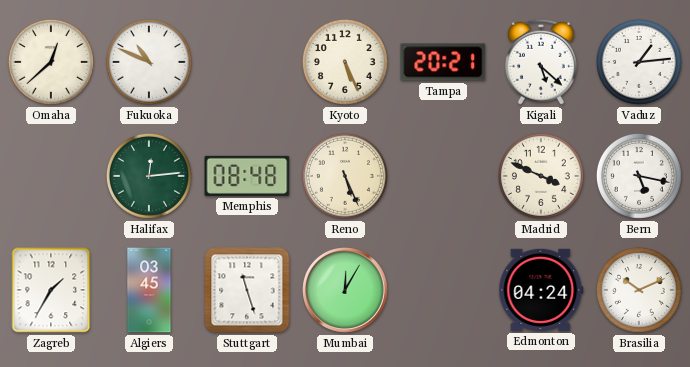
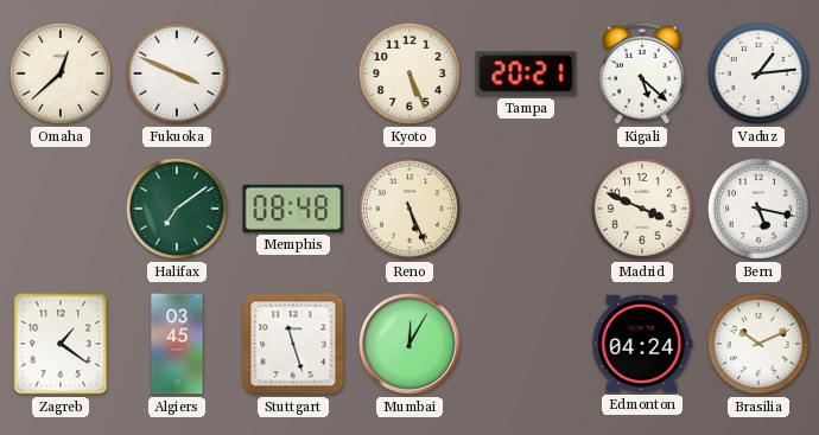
Fukuoka: 10:49 -> 3:49 (177, 73)
Halifax: 12:14 -> 7:09 (177, 209)
Zagreb: 1:35 -> 1:21 (61, 344)
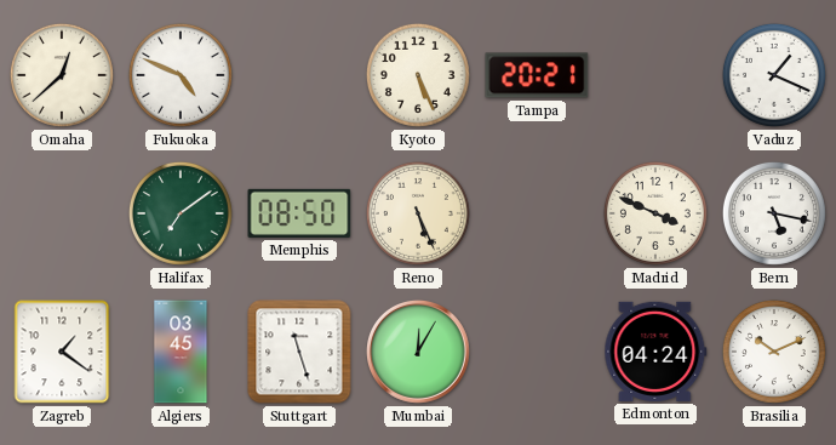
Fukuoka: 3:49 -> 4:49 (181, 75)
Kigali: 5:22 -> none (642, 73)
Vaduz: 1:14 -> 1:19 (774, 75)
Memphis: 08:48 -> 08:50 (299, 213)
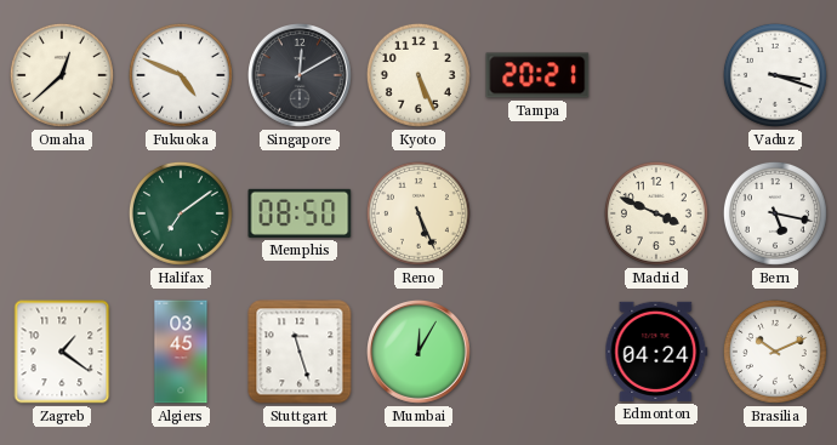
Singapore: none -> 12:10 (301, 76)
Vaduz: 1:19 -> 3:18 (775, 75)
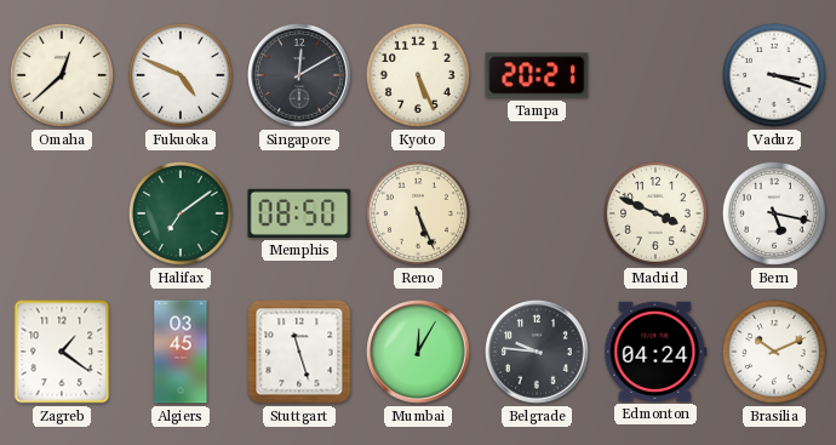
Belgrade: none -> 9:46 (538, 353)
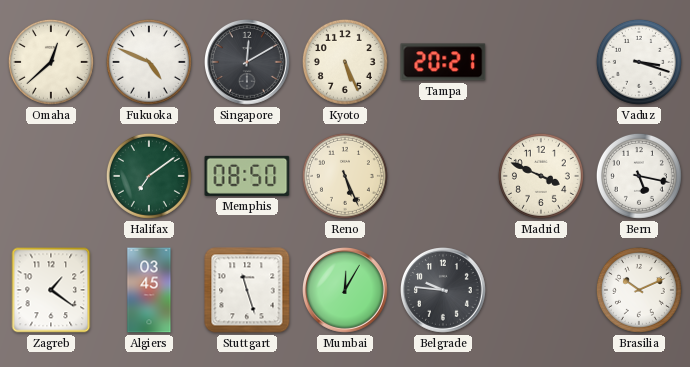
Edmonton: 04:24 -> none (655, 352)
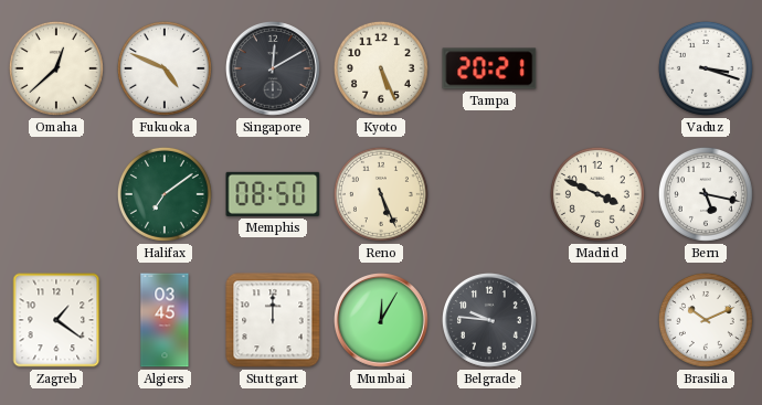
Stuttgart: 11:27 -> 12:00 (273, 320)
